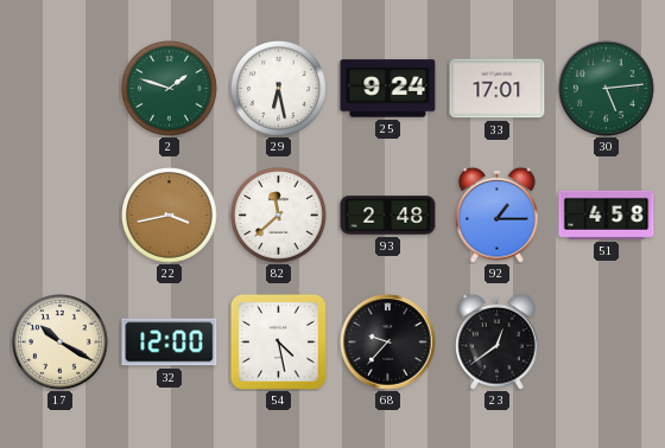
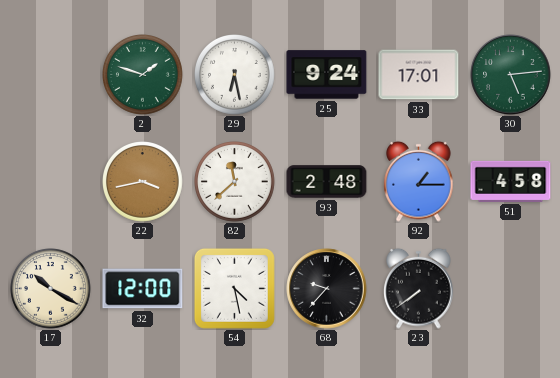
23: 12:39 -> 7:39 (419, 288)
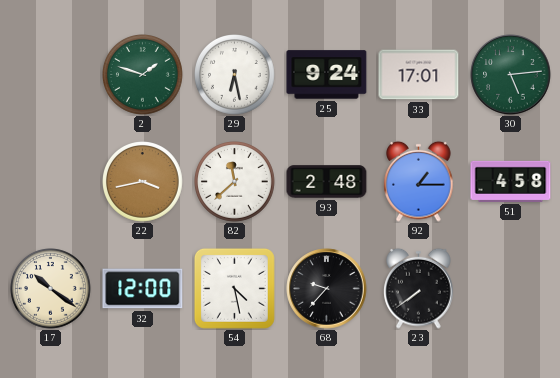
17: 10:20 -> 10:21 (51, 289)
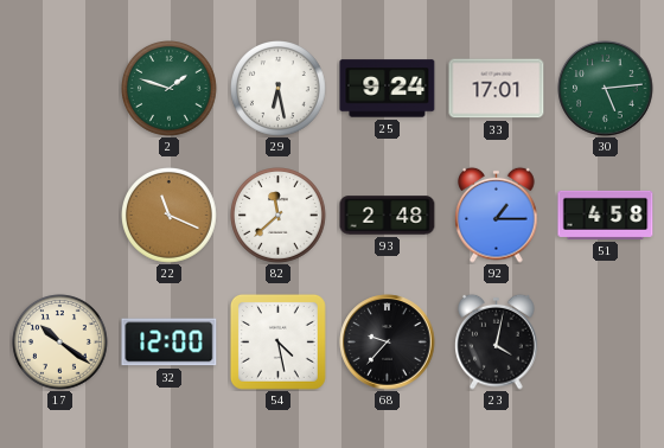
22: 3:43 -> 11:19 (170, 216)
23: 7:39 -> 4:02 (497, 341)
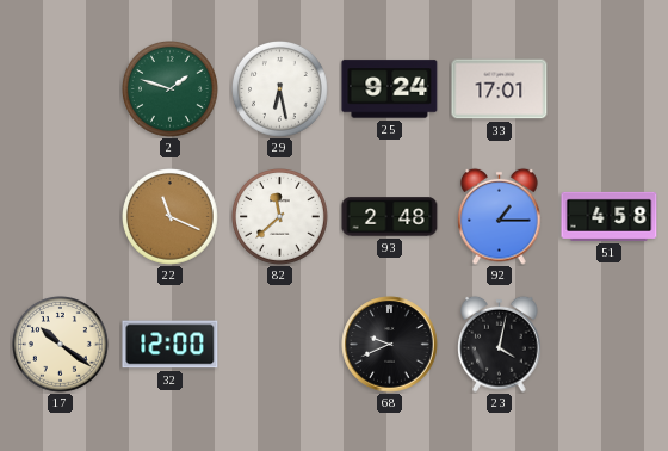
30: 5:14 -> none (606, 89)
54: 4:28 -> none (277, 341)
68: 9:37 -> 9:41 (390, 345)
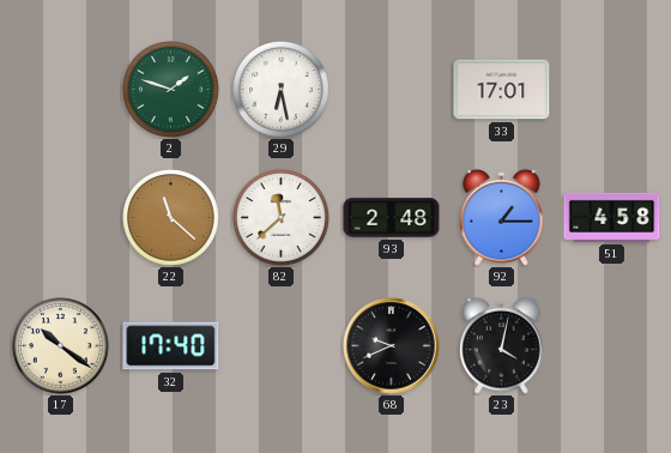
25: 9:24 -> none (390, 89)
22: 11:19 -> 11:22 (171, 218)
32: 12:00 -> 17:40 (171, 346)
